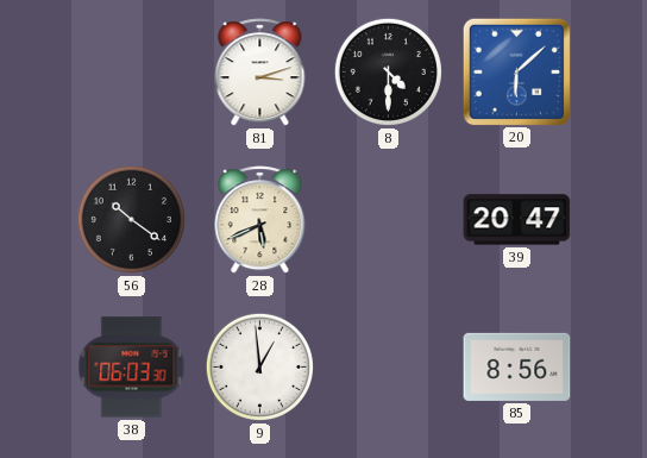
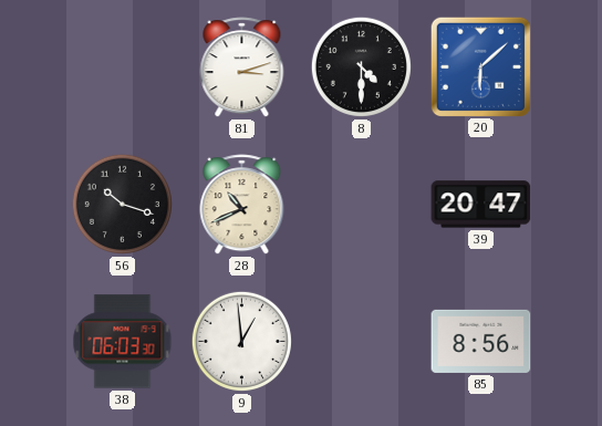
56: 10:21 -> 10:18 (122, 204)
28: 5:41 -> 10:41 (242, 205)
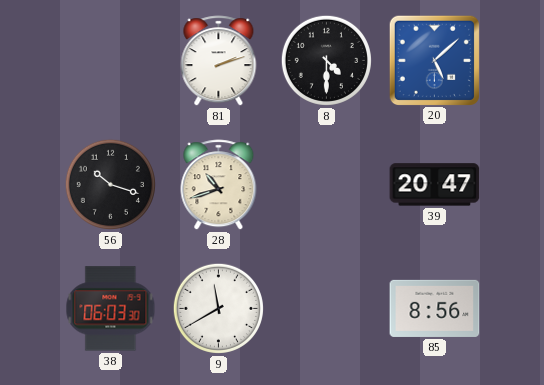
81: 3:12 -> 2:12 (219, 61)
20: 6:08 -> 5:08 (434, 60)
28: 10:41 -> 10:42 (219, 185)
9: 12:59 -> 11:40 (218, 308)
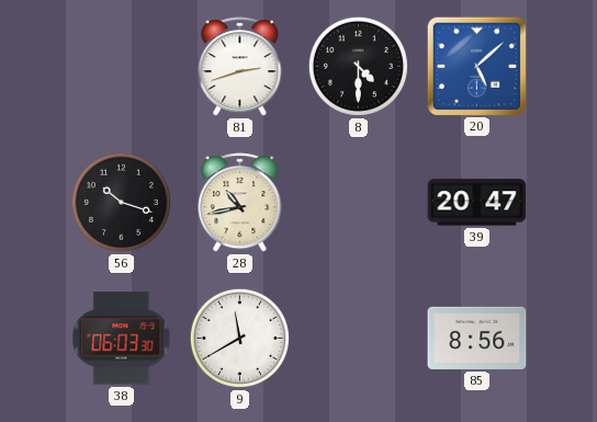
81: 2:12 -> 2:42 (240, 67)
28: 10:42 -> 10:43 (240, 203)
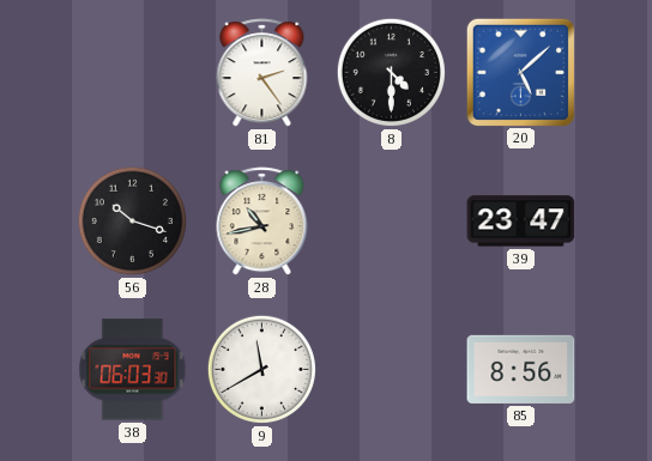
81: 2:42 -> 2:24 (262, 73)
39: 20:47 -> 23:47 (521, 222)
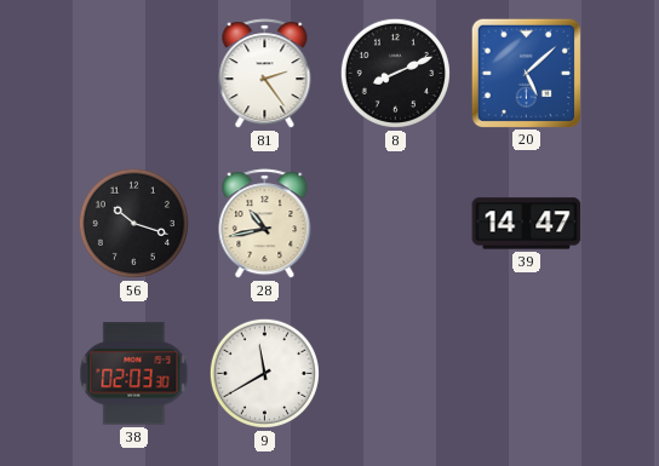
8: 4:30 -> 8:11 (395, 73)
39: 23:47 -> 14:47 (527, 224)
38: 06:03 -> 02:03 (134, 374)
85: 8:56 -> none (521, 369)
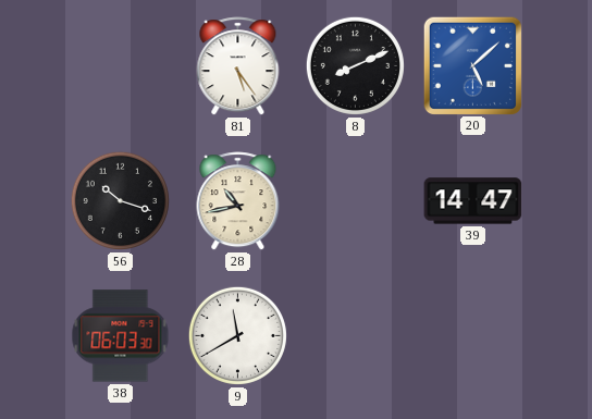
81: 2:24 -> 5:24 (238, 66)
38: 02:03 -> 06:03 (121, 336)
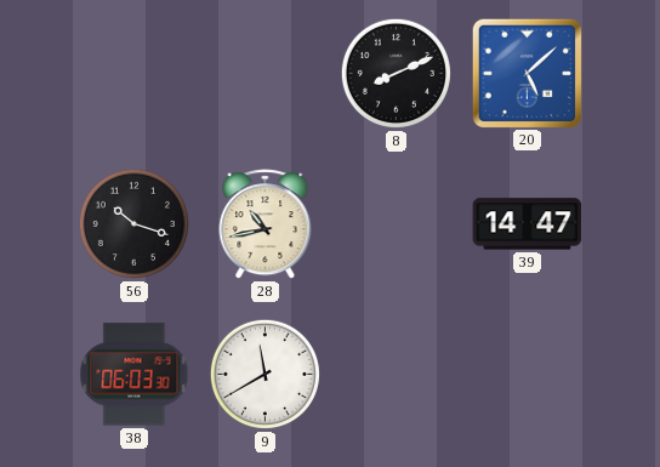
81: 5:24 -> none (238, 66)
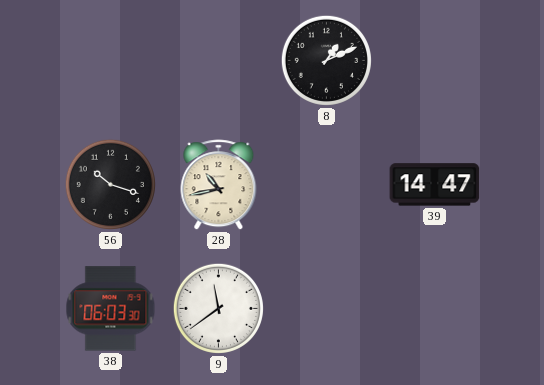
8: 8:11 -> 1:11 (326, 60)
20: 5:08 -> none (527, 73)
9: 11:40 -> 11:39 (218, 308)
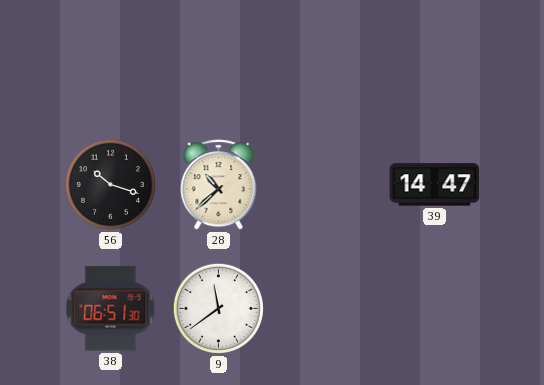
8: 1:11 -> none (326, 60)
28: 10:43 -> 10:38 (219, 185)
38: 06:03 -> 06:51 (111, 309)
